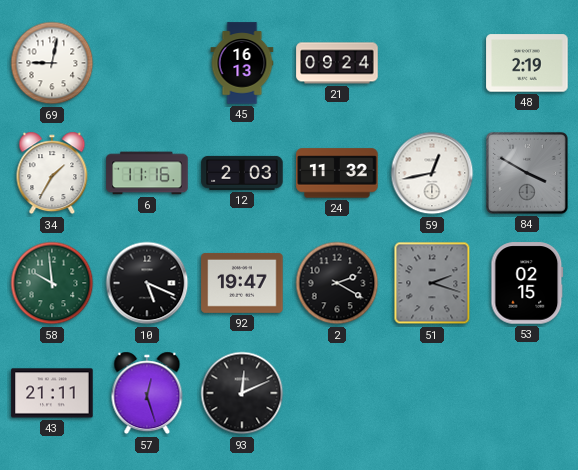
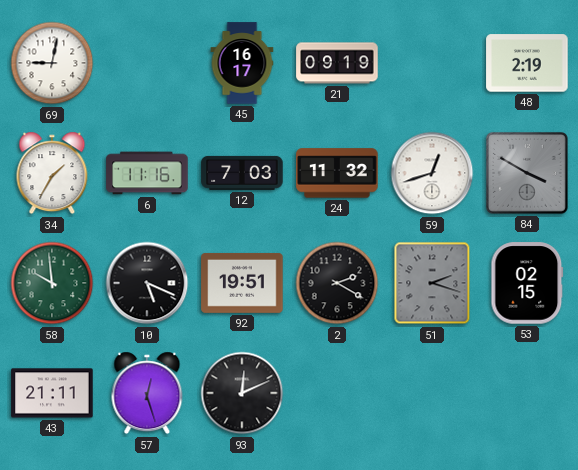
45: 16:13 -> 16:17 (242, 63)
21: 09:24 -> 09:19 (337, 63)
12: 2:03 -> 7:03 (242, 173)
59: 12:43 -> 12:42 (432, 173)
92: 19:47 -> 19:51 (242, 283)
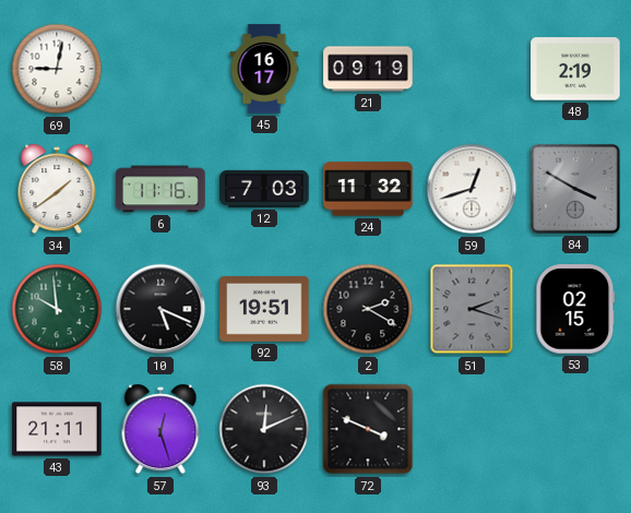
34: 1:35 -> 1:39 (57, 189)
72: none -> 3:49 (368, 429)
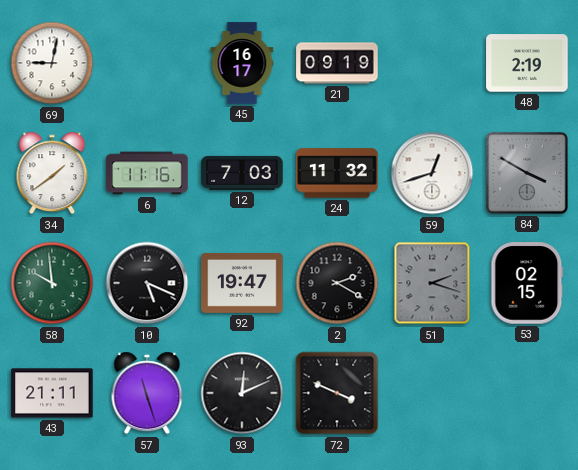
92: 19:51 -> 19:47 (242, 283)
57: 12:27 -> 11:27 (147, 393)
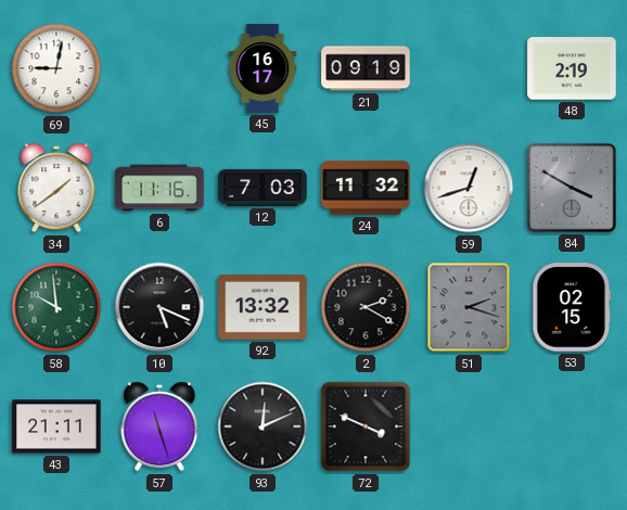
92: 19:47 -> 13:32 (263, 307)
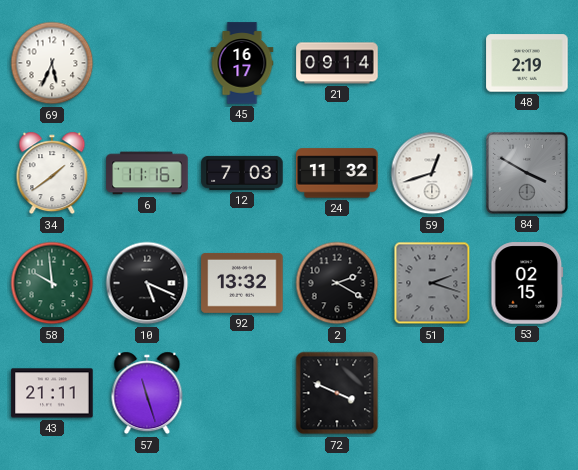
69: 9:02 -> 5:34 (52, 63)
21: 09:19 -> 09:14 (337, 63)
93: 12:11 -> none (263, 426)
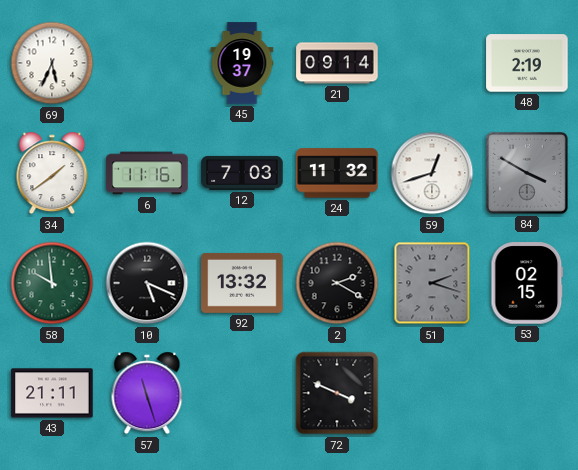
45: 16:17 -> 19:37 (242, 63)
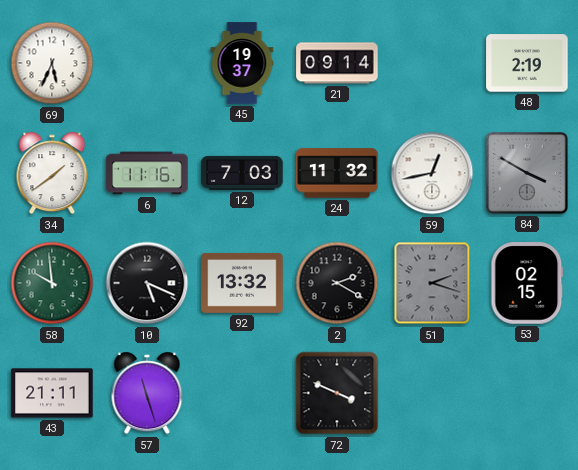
59: 12:42 -> 12:43 (432, 173)
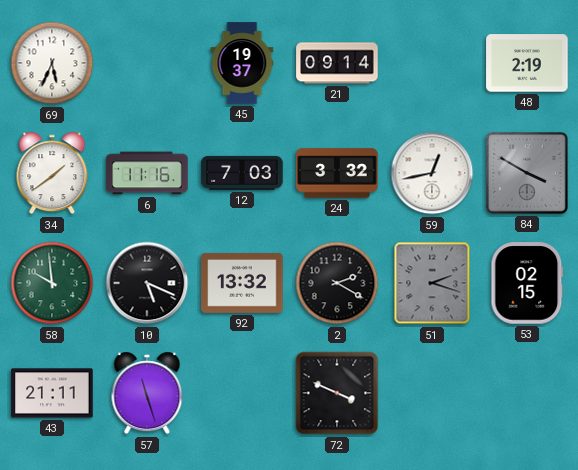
24: 11:32 -> 3:32 (337, 173)
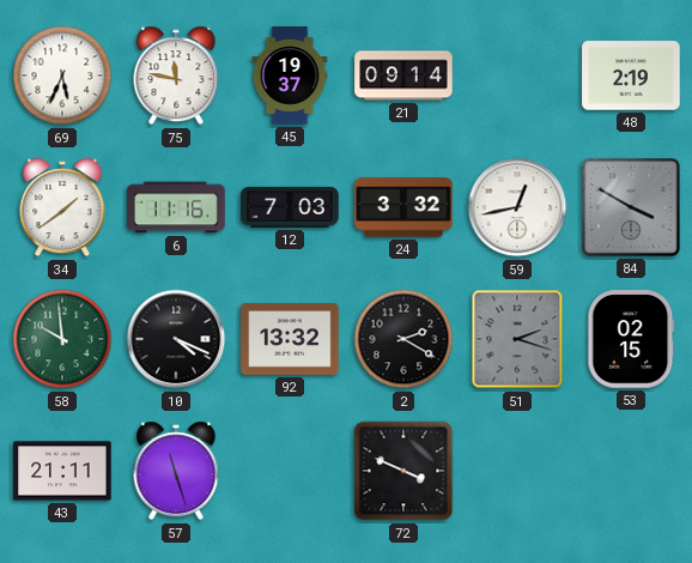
75: none -> 11:47 (176, 75)
10: 5:19 -> 4:19 (176, 339)
